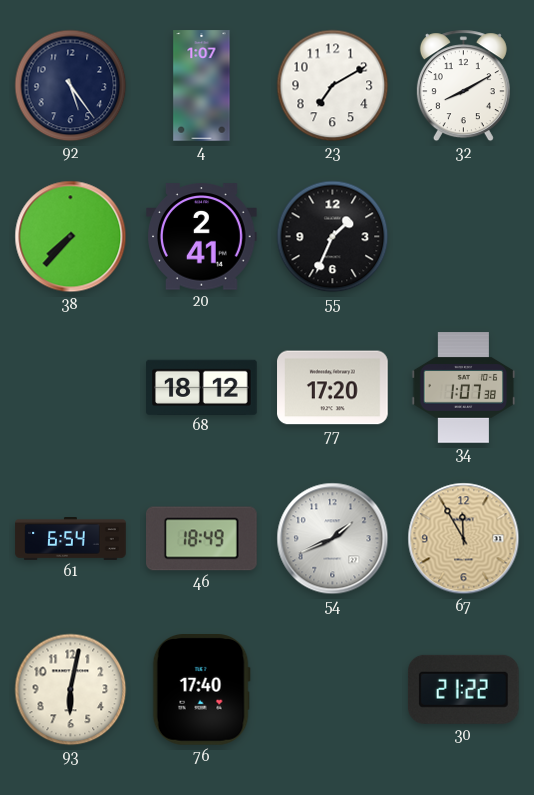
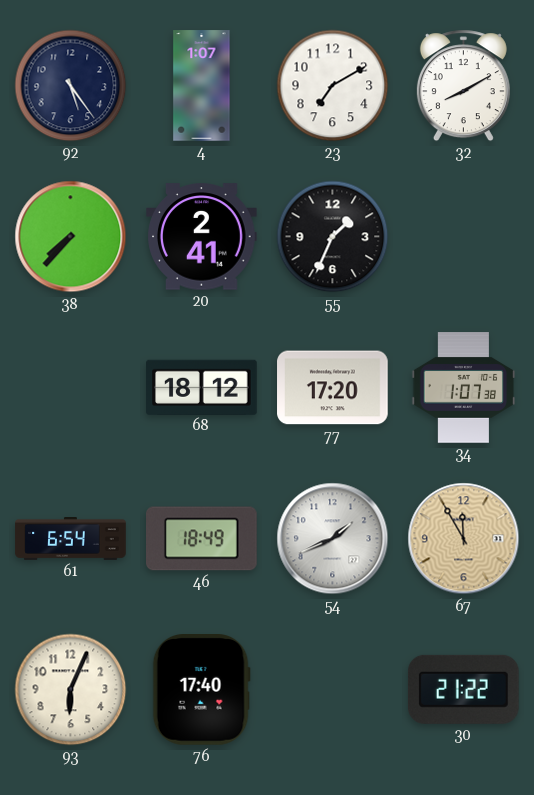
93: 6:02 -> 6:04 (71, 690)
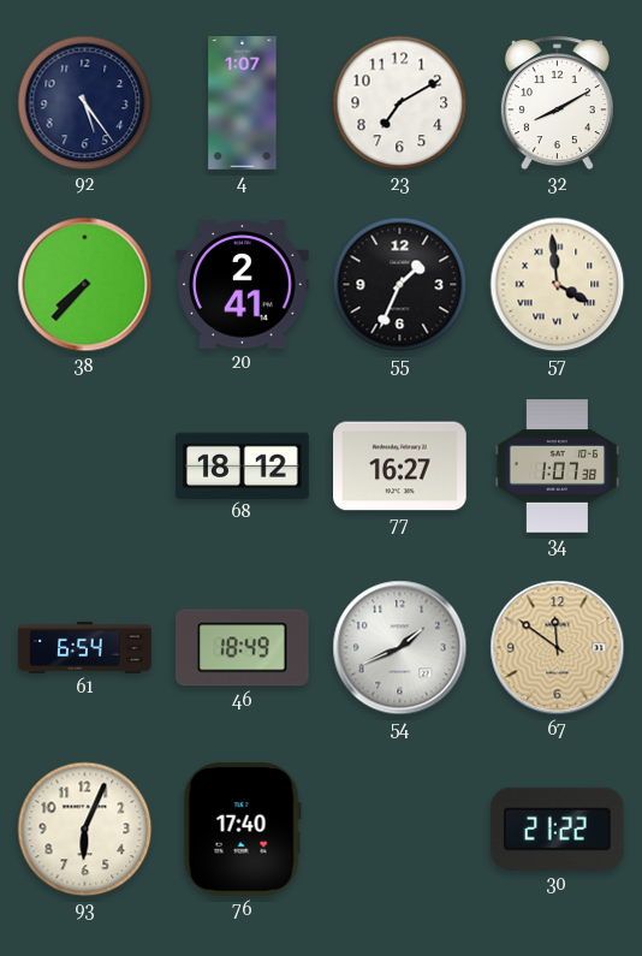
57: none -> 3:59 (558, 285)
77: 17:20 -> 16:27 (400, 467)
67: 11:55 -> 11:51 (558, 648)
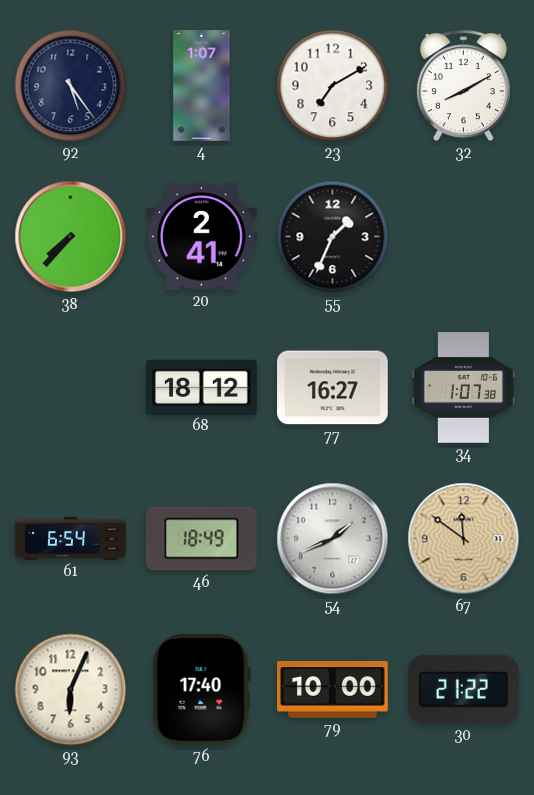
57: 3:59 -> none (558, 285)
79: none -> 10:00 (333, 690)
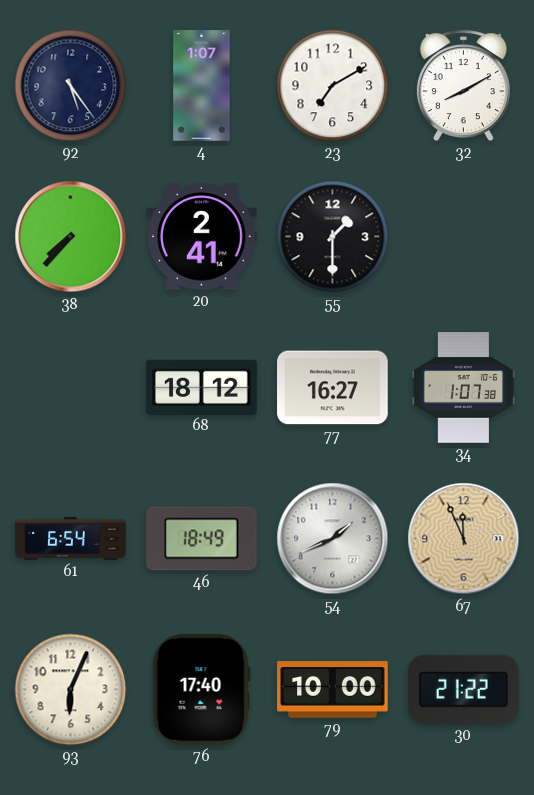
55: 1:34 -> 1:30 (333, 237)
67: 11:51 -> 11:56 (464, 539)
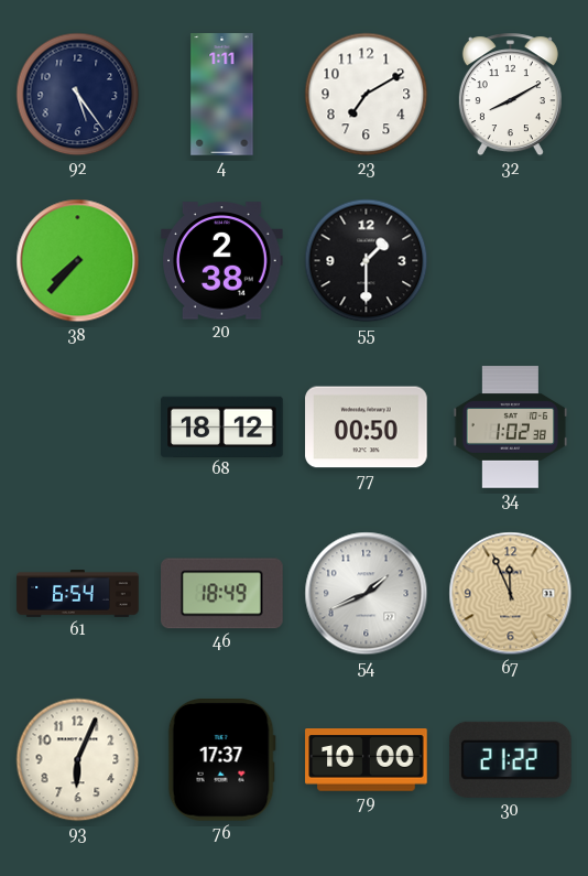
4: 1:07 -> 1:11 (222, 95)
20: 2:41 -> 2:38 (222, 261)
77: 16:27 -> 00:50 (367, 428)
34: 1:07 -> 1:02 (511, 428)
76: 17:40 -> 17:37 (221, 760)
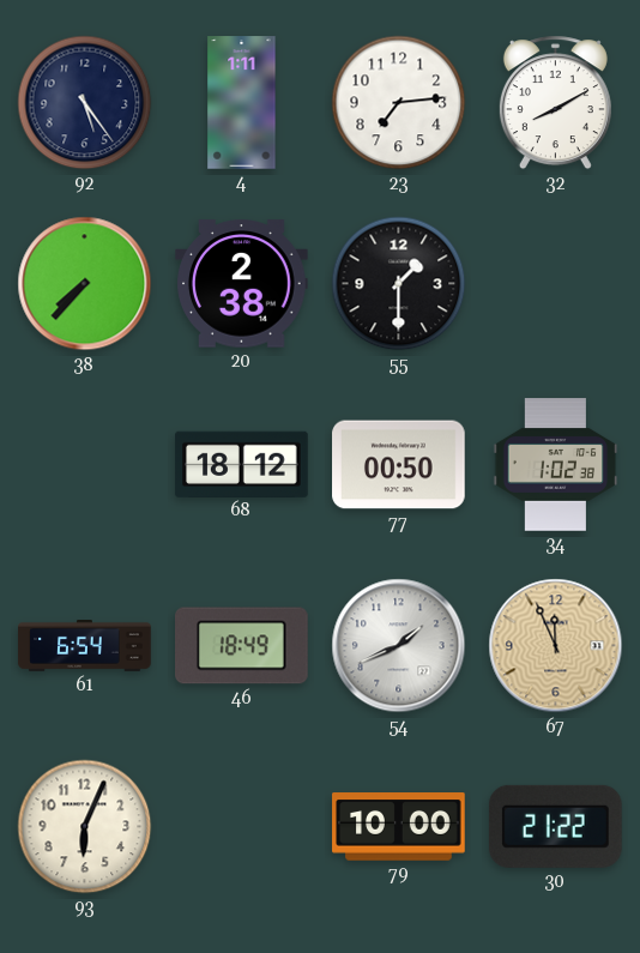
23: 7:10 -> 7:14 (399, 103)
76: 17:37 -> none (221, 760)
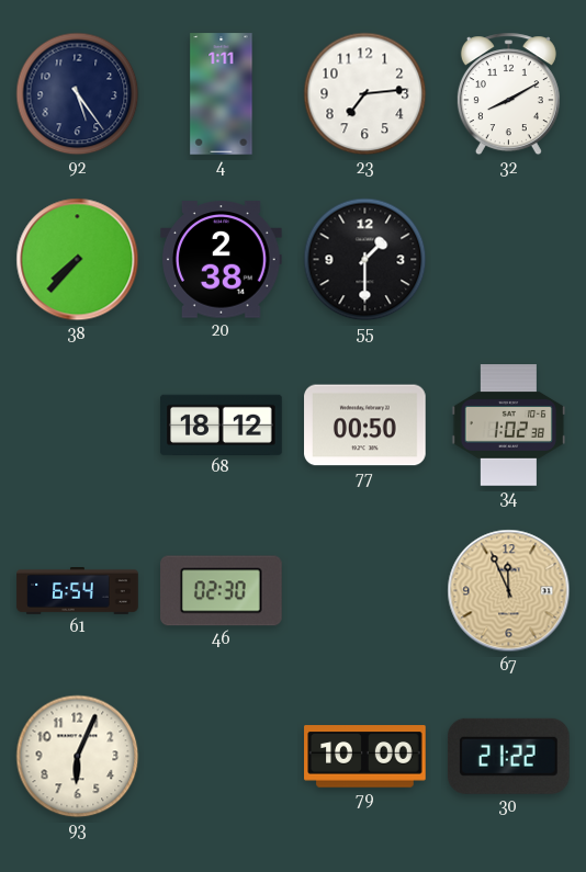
46: 18:49 -> 02:30 (222, 591)
54: 1:41 -> none (399, 646)
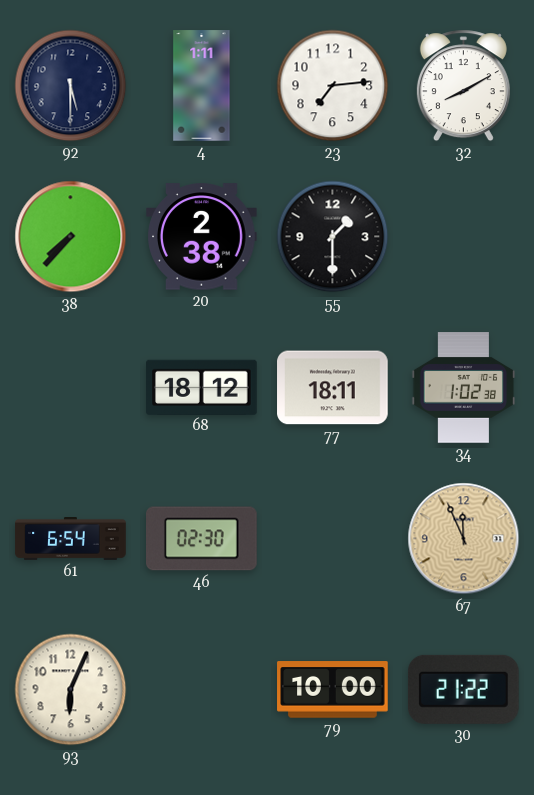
92: 5:24 -> 5:30 (71, 86)
77: 00:50 -> 18:11 (333, 388)
